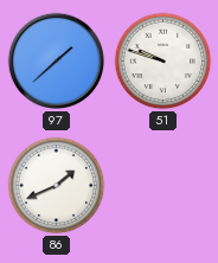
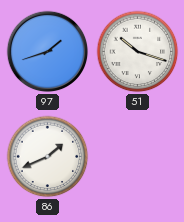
97: 1:38 -> 1:42 (48, 52)
51: 9:48 -> 10:18 (138, 52)
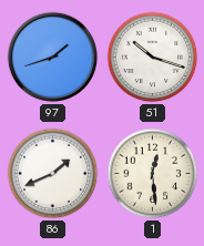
1: none -> 12:29 (153, 174)
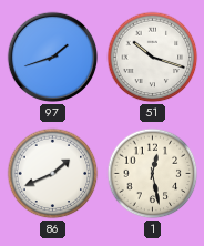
1: 12:29 -> 12:28 (153, 174)
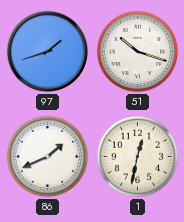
1: 12:28 -> 12:32 (138, 157)
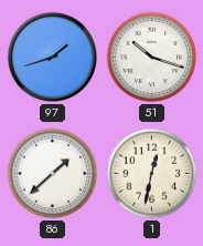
86: 1:41 -> 1:38 (53, 174)
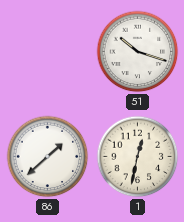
97: 1:42 -> none (53, 58)
